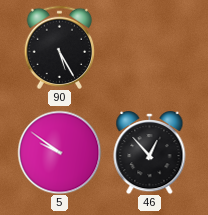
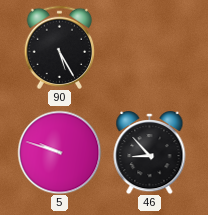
5: 9:51 -> 9:48 (59, 152)
46: 12:53 -> 8:53 (150, 153)
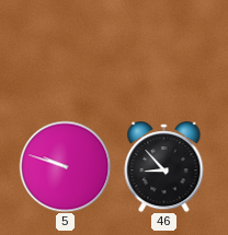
90: 5:25 -> none (60, 47)
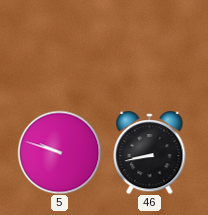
46: 8:53 -> 8:43 (150, 153)
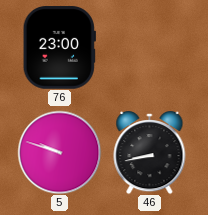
76: none -> 23:00 (59, 48)
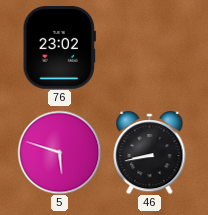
76: 23:00 -> 23:02 (59, 48)
5: 9:48 -> 5:48 (59, 152)
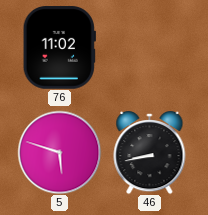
76: 23:02 -> 11:02 (59, 48)
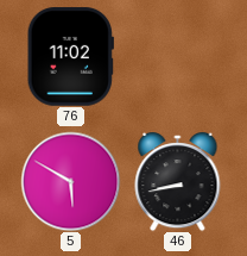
5: 5:48 -> 5:50 (70, 181)
